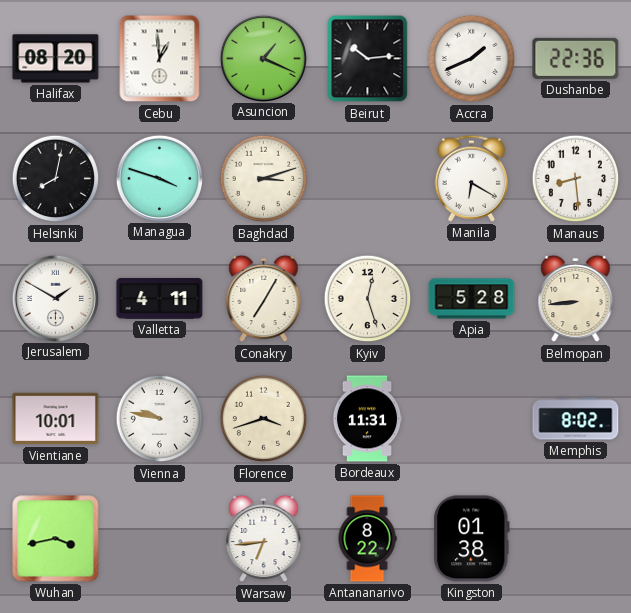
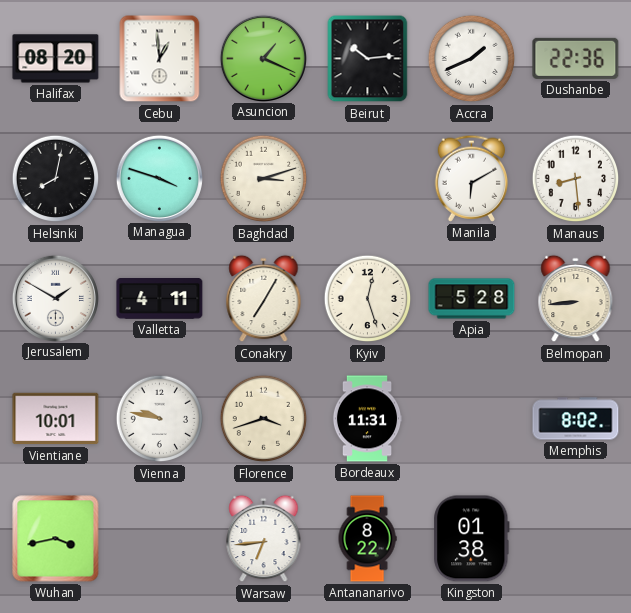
Manila: 6:20 -> 6:10 (472, 178)
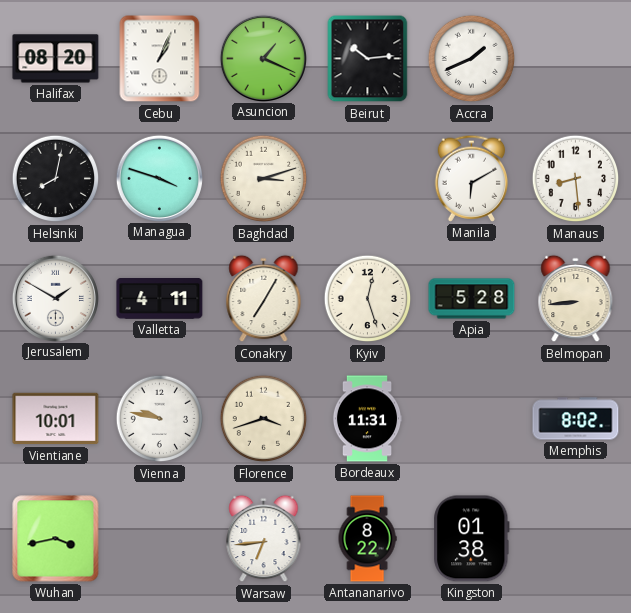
Cebu: 12:59 -> 1:04 (160, 59)
Dushanbe: 22:36 -> none (576, 58)
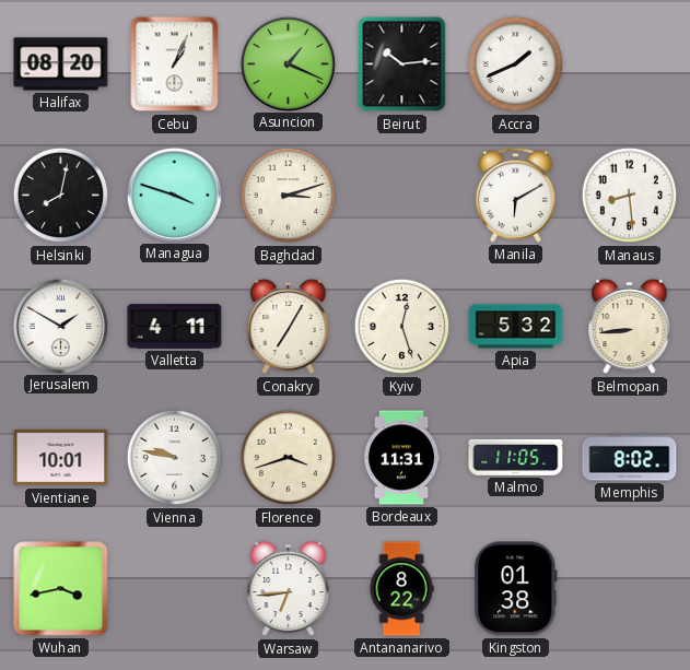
Apia: 5:28 -> 5:32 (516, 327)
Malmo: none -> 11:05 (516, 457)
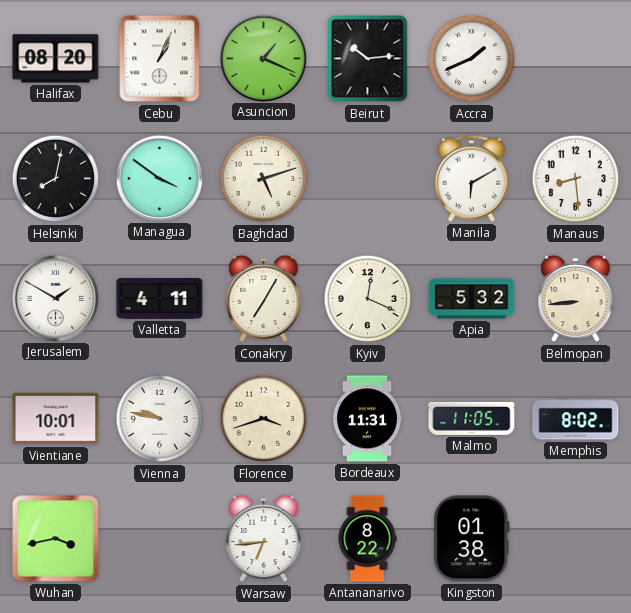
Managua: 3:48 -> 3:51 (159, 178)
Baghdad: 3:12 -> 5:12 (264, 179)
Kyiv: 12:27 -> 12:19 (368, 299)
